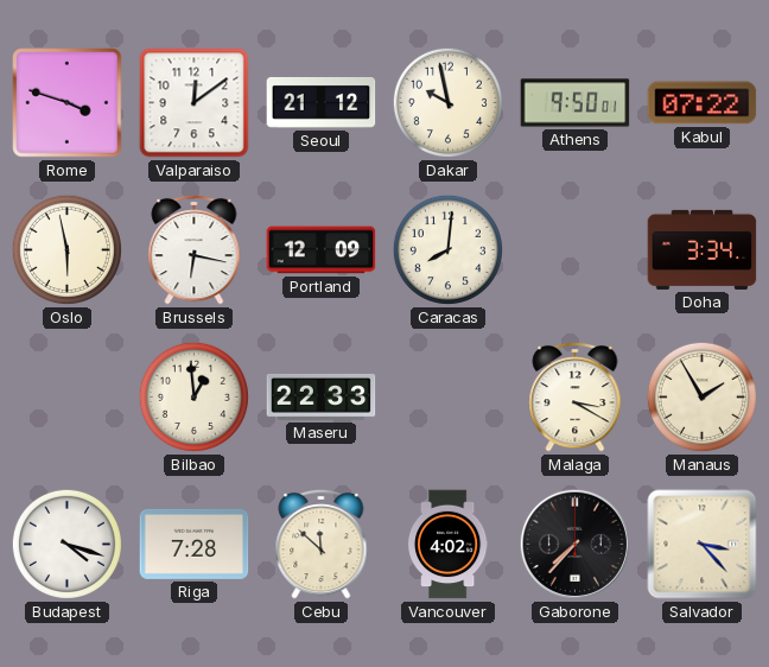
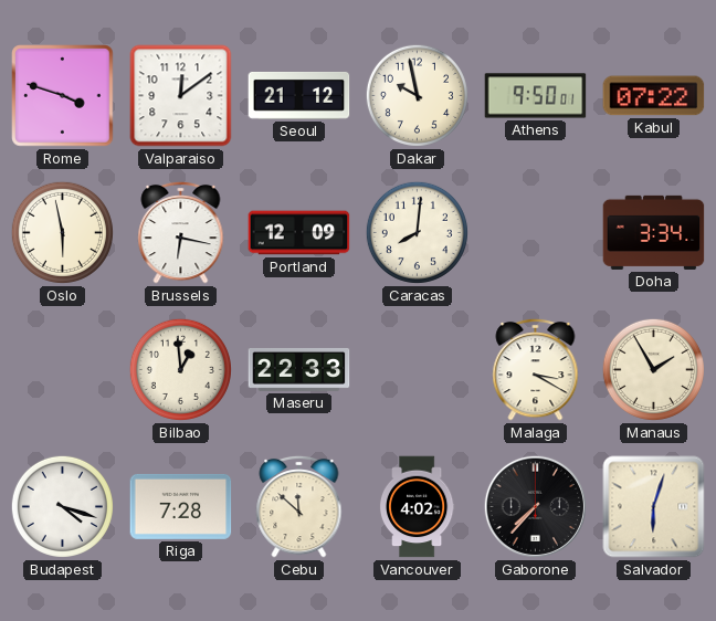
Salvador: 3:23 -> 6:03 (654, 507)
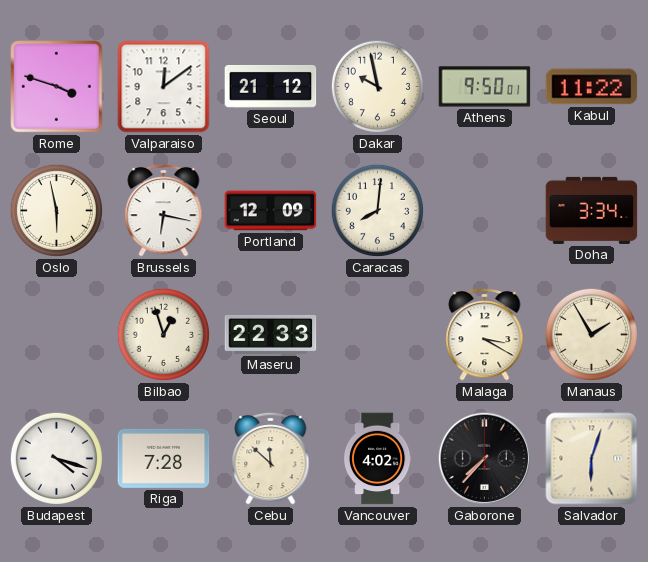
Kabul: 07:22 -> 11:22 (592, 87)
Bilbao: 12:59 -> 12:57 (163, 334)
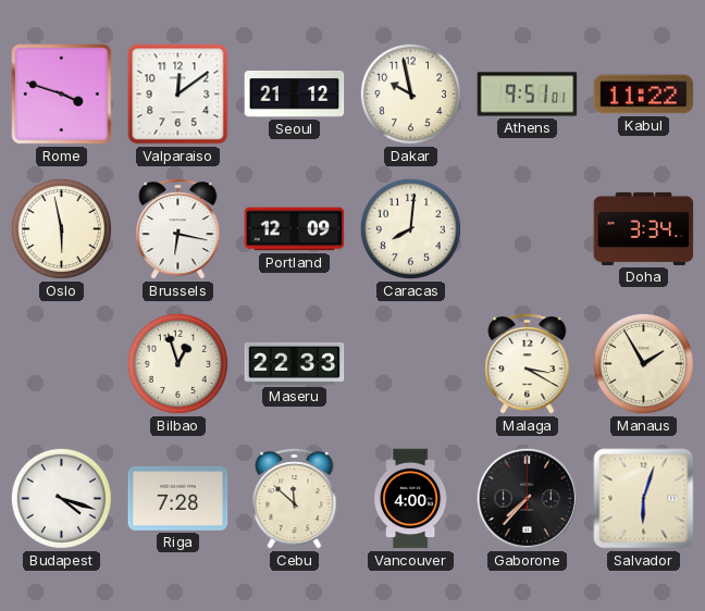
Athens: 9:50 -> 9:51 (528, 95)
Vancouver: 4:02 -> 4:00 (410, 499)
